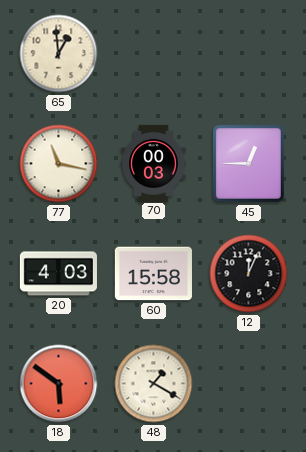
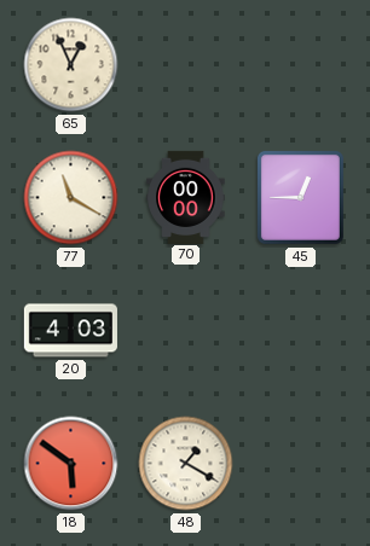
65: 12:59 -> 12:56 (71, 65)
77: 11:17 -> 11:20 (71, 198)
70: 00:03 -> 00:00 (186, 197)
60: 15:58 -> none (153, 274)
12: 12:04 -> none (249, 274)
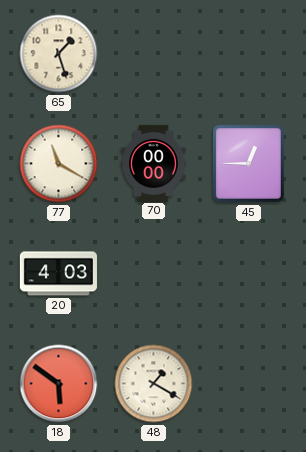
65: 12:56 -> 1:27 (59, 54)
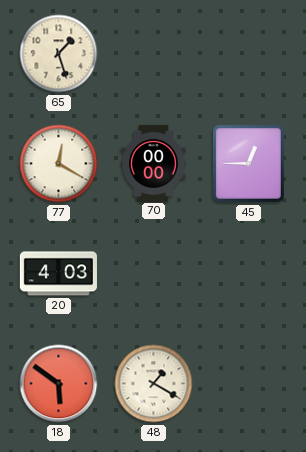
77: 11:20 -> 12:20 (59, 164)
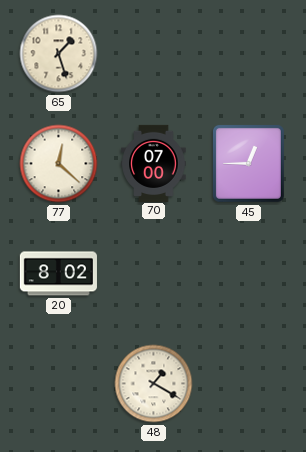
77: 12:20 -> 12:22 (59, 164)
70: 00:00 -> 07:00 (154, 163)
20: 4:03 -> 8:02 (58, 274)
18: 5:51 -> none (59, 384)
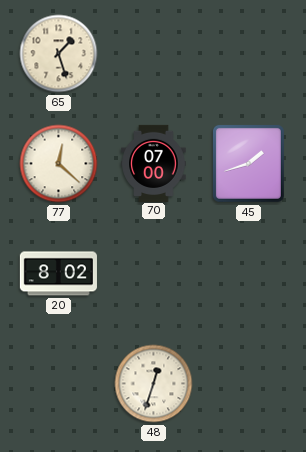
45: 12:45 -> 1:42 (248, 163)
48: 1:20 -> 12:33 (154, 384)
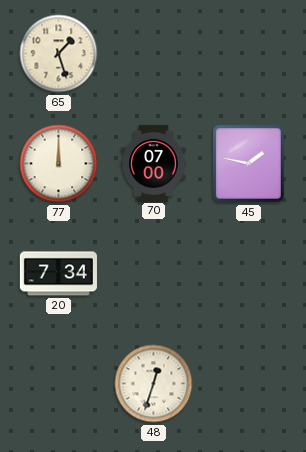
77: 12:22 -> 12:00 (59, 164)
45: 1:42 -> 1:47 (248, 163)
20: 8:02 -> 7:34 (58, 274)
